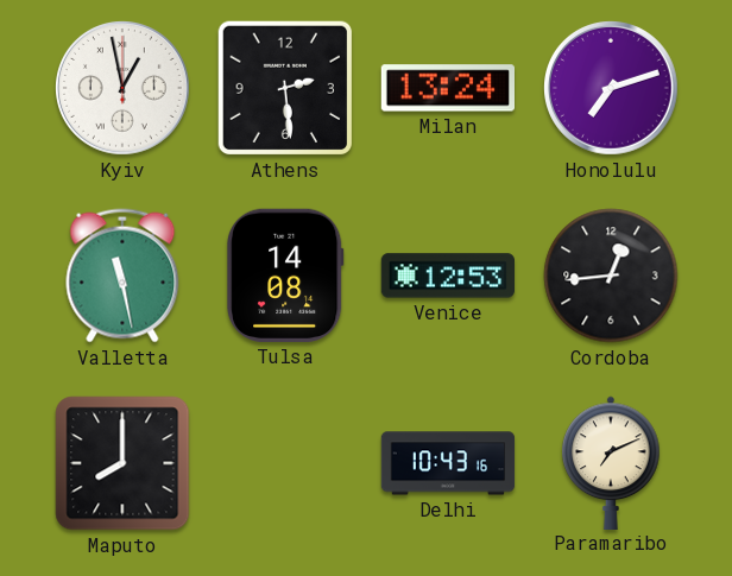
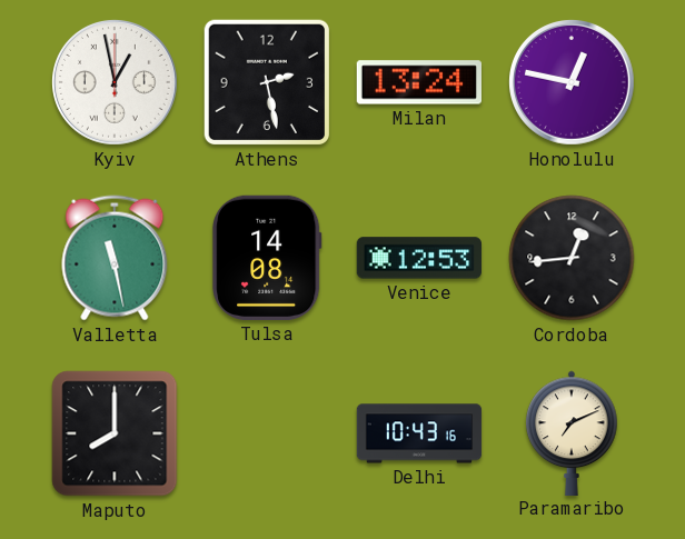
Athens: 2:29 -> 2:28 (267, 82)
Honolulu: 7:12 -> 12:47 (573, 83)
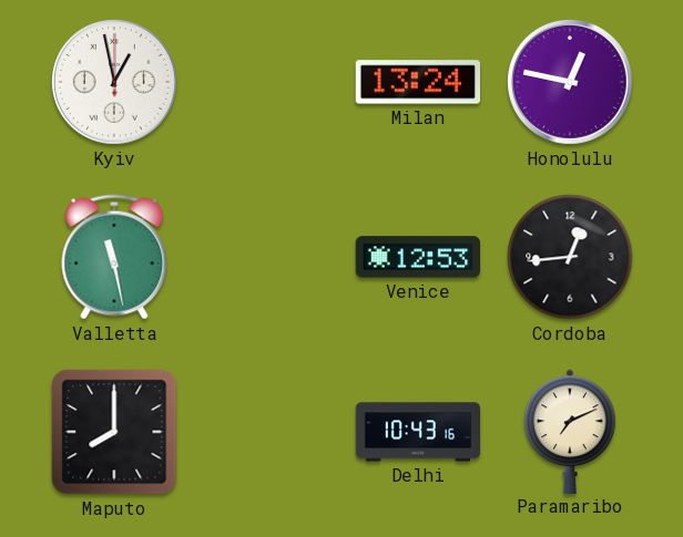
Athens: 2:28 -> none (267, 82)
Tulsa: 14:08 -> none (268, 258)
